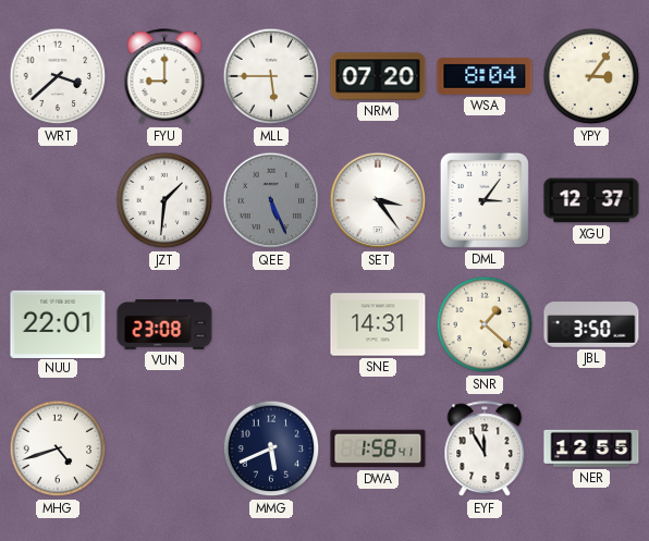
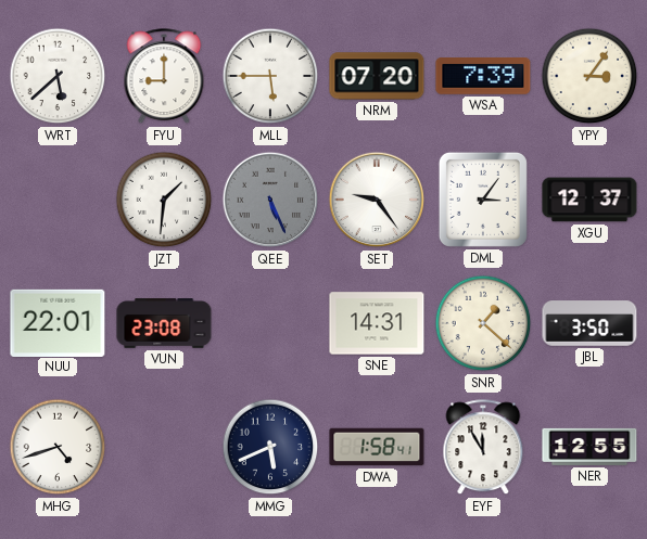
WRT: 3:38 -> 5:38 (58, 76)
WSA: 8:04 -> 7:39 (483, 77)
SET: 3:24 -> 9:24 (377, 200)
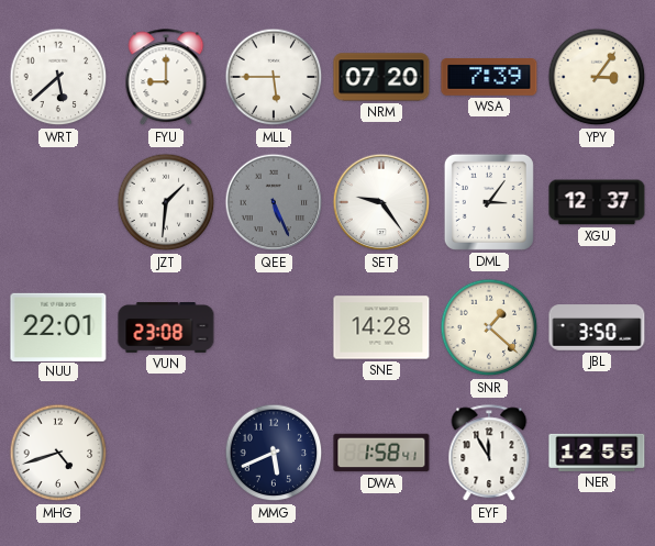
SNE: 14:31 -> 14:28 (381, 327)
